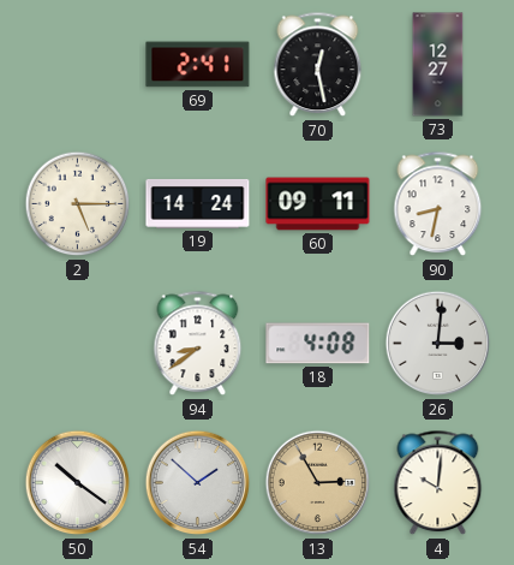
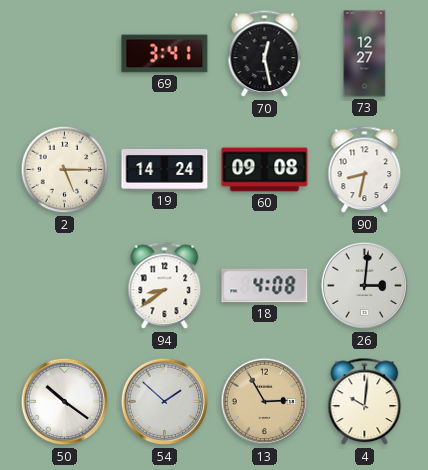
69: 2:41 -> 3:41 (165, 54)
60: 09:11 -> 09:08 (265, 170)
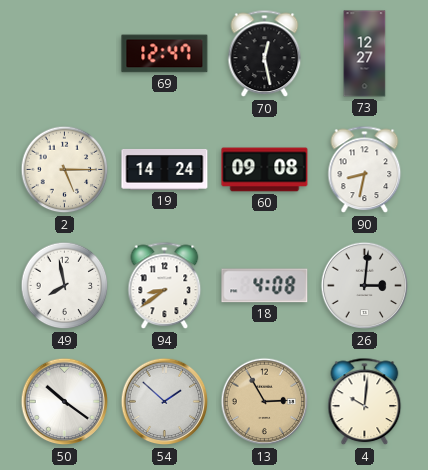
69: 3:41 -> 12:47 (165, 54)
49: none -> 7:58 (65, 286)
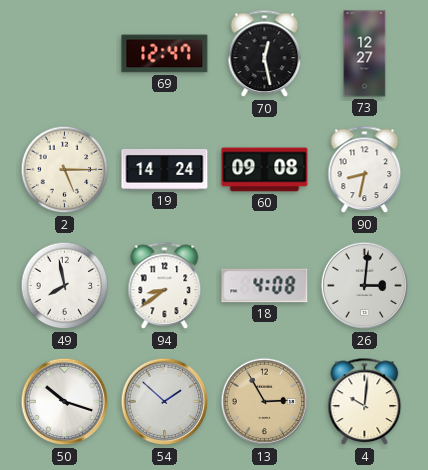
50: 10:21 -> 10:18 (65, 402)
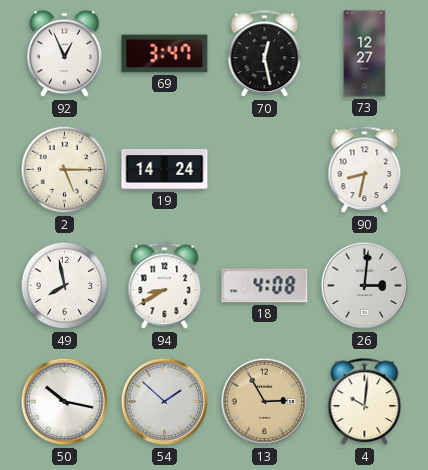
92: none -> 12:56 (65, 54)
69: 12:47 -> 3:47 (165, 54)
60: 09:08 -> none (265, 170)
94: 8:39 -> 8:40 (165, 286)
50: 10:18 -> 10:17 (65, 402)
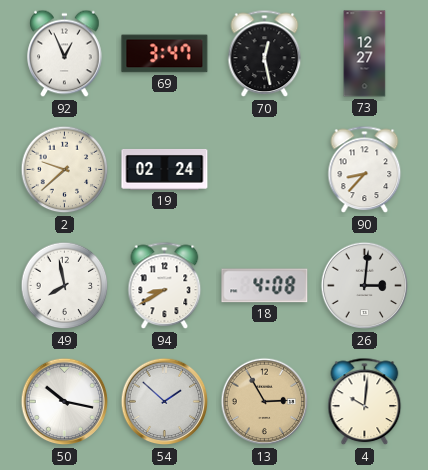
2: 5:15 -> 9:38 (65, 170)
19: 14:24 -> 02:24 (165, 169)
90: 8:32 -> 8:37 (365, 170)
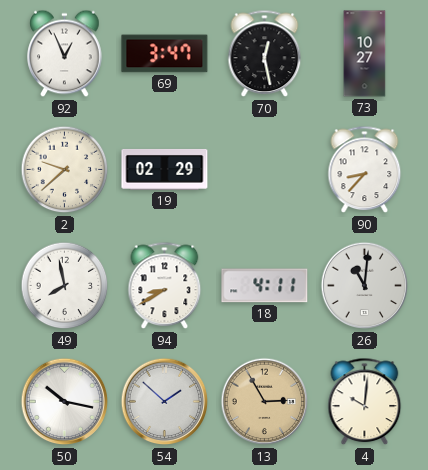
73: 12:27 -> 10:27 (365, 54)
19: 02:24 -> 02:29 (165, 169)
18: 4:08 -> 4:11 (265, 286)
26: 3:01 -> 11:01 (365, 286)
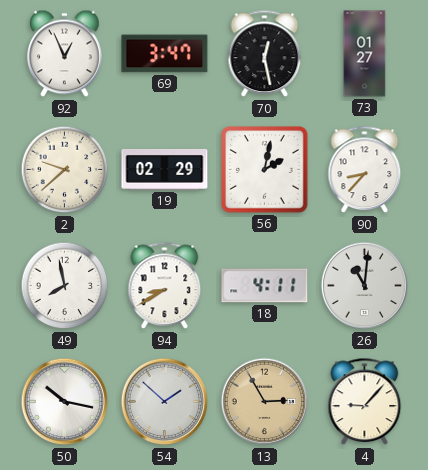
73: 10:27 -> 01:27 (365, 54)
56: none -> 2:02 (265, 170)
4: 10:01 -> 9:07 (365, 402)
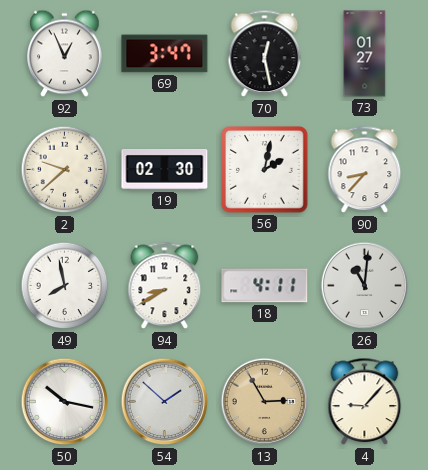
19: 02:29 -> 02:30 (165, 169)
